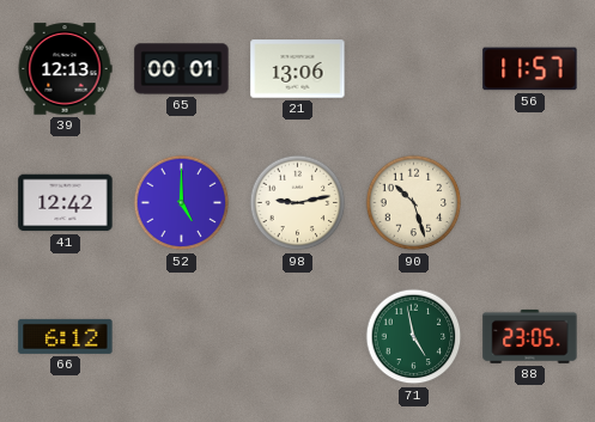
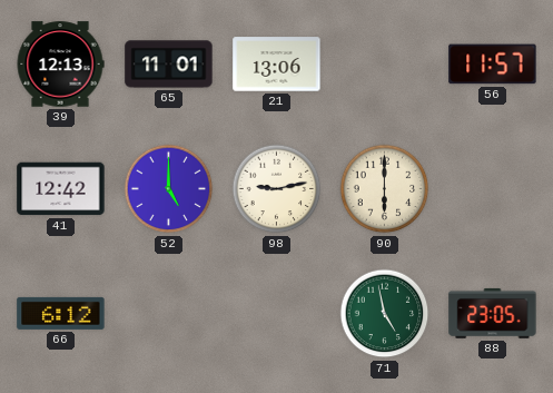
65: 00:01 -> 11:01 (169, 65)
90: 10:27 -> 6:00 (385, 189)
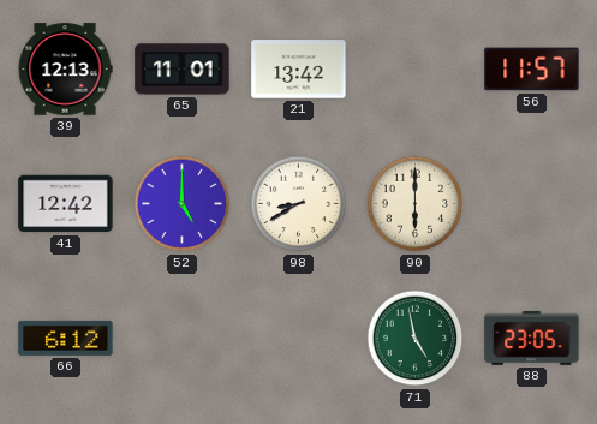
21: 13:06 -> 13:42 (299, 70)
98: 9:13 -> 8:40 (299, 204)
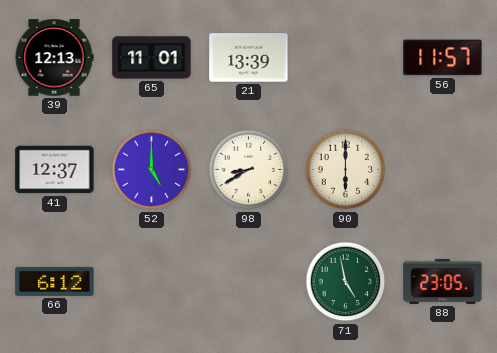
21: 13:42 -> 13:39 (249, 58)
41: 12:42 -> 12:37 (55, 170)
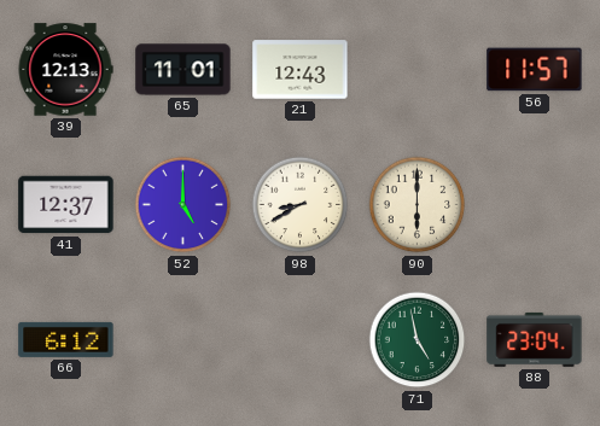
21: 13:39 -> 12:43 (301, 70)
88: 23:05 -> 23:04 (535, 339)
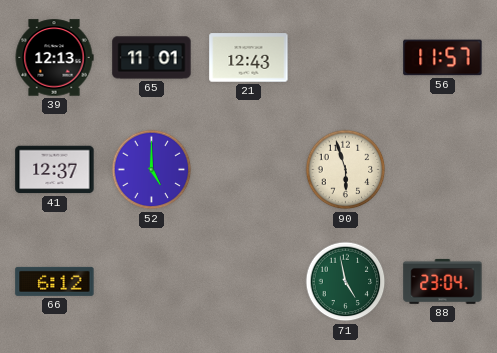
98: 8:40 -> none (301, 205)
90: 6:00 -> 5:57 (346, 170)
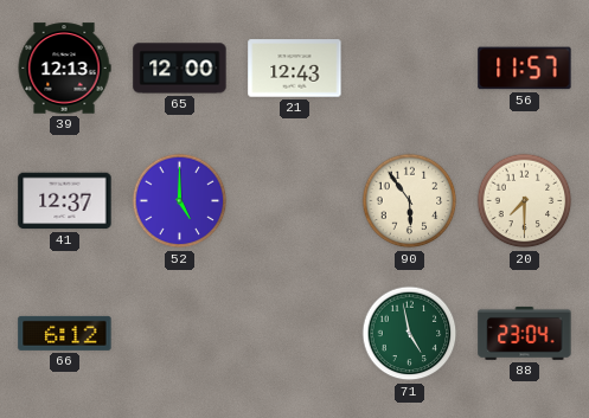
65: 11:01 -> 12:00 (180, 69)
90: 5:57 -> 5:54 (410, 201)
20: none -> 7:30 (525, 201)
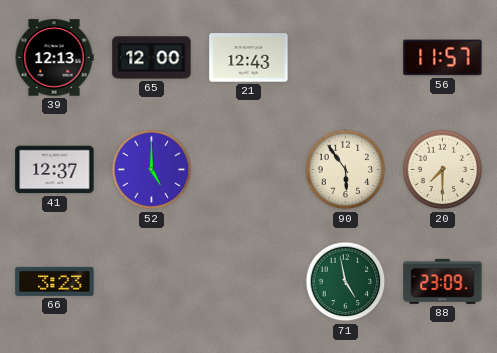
66: 6:12 -> 3:23 (55, 281)
88: 23:04 -> 23:09 (443, 281)
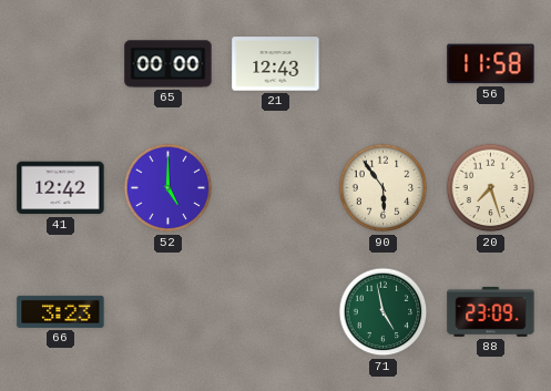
39: 12:13 -> none (54, 58)
65: 12:00 -> 00:00 (169, 64)
56: 11:57 -> 11:58 (491, 64)
41: 12:37 -> 12:42 (61, 188)
20: 7:30 -> 7:27 (491, 188)
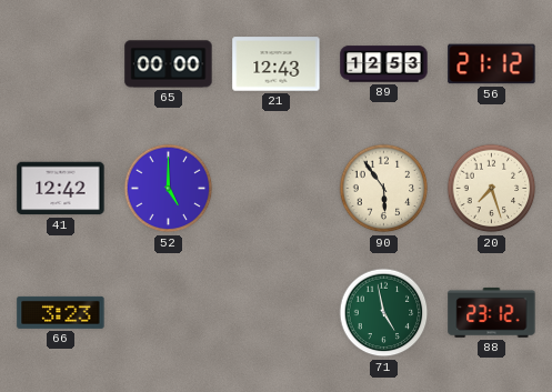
89: none -> 12:53 (384, 64)
56: 11:58 -> 21:12 (492, 64)
88: 23:09 -> 23:12 (492, 312)
